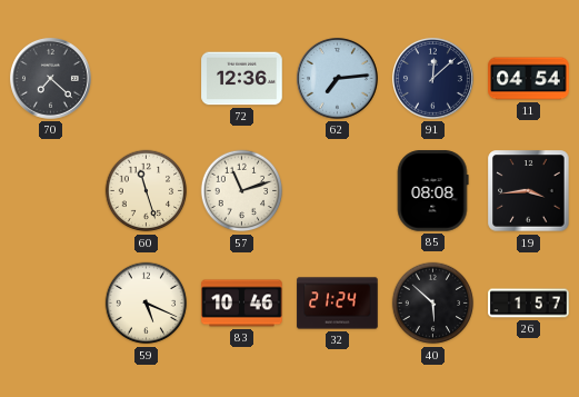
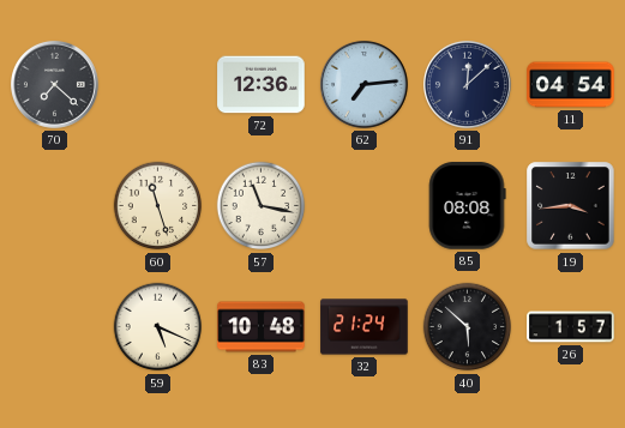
57: 11:12 -> 11:17 (262, 206)
83: 10:46 -> 10:48 (262, 327)
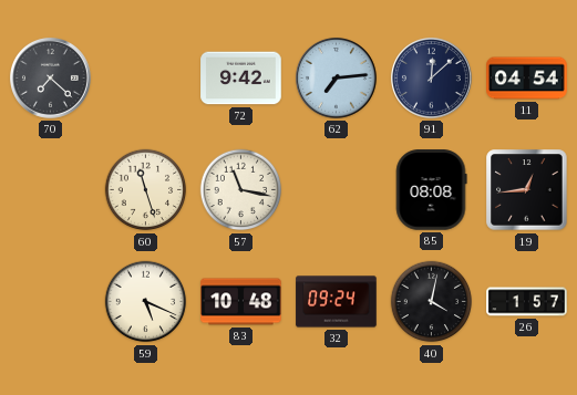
72: 12:36 -> 9:42 (241, 79)
19: 3:44 -> 12:44 (527, 190)
32: 21:24 -> 09:24 (337, 302)
40: 5:52 -> 4:02 (432, 302)
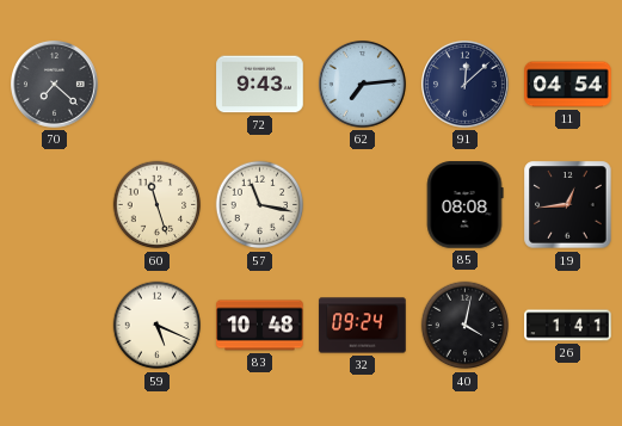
72: 9:42 -> 9:43 (260, 85)
26: 1:57 -> 1:41 (568, 326)
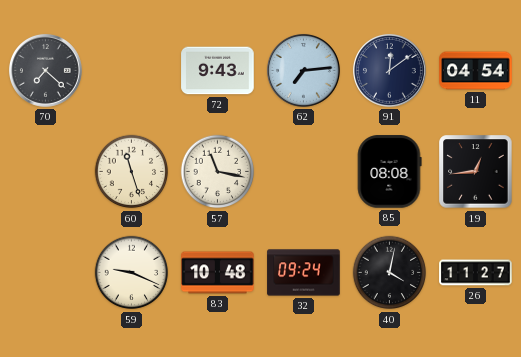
91: 12:08 -> 12:09 (389, 70)
59: 5:19 -> 9:19 (132, 273)
26: 1:41 -> 11:27 (476, 273)
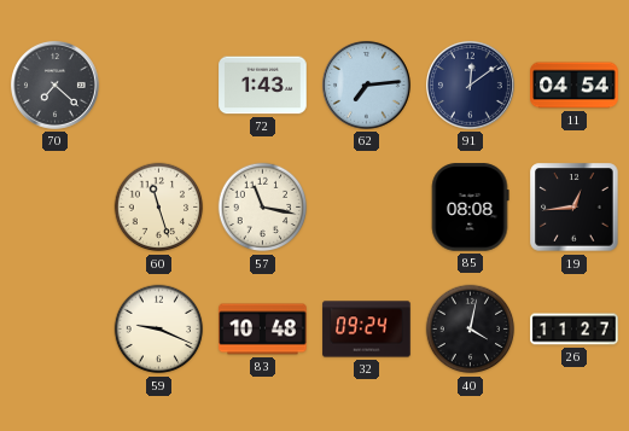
72: 9:43 -> 1:43 (263, 86)
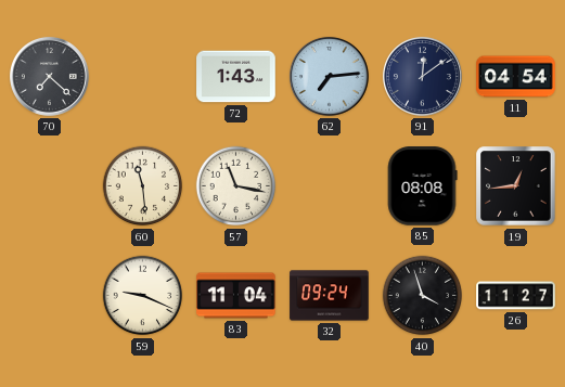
60: 11:27 -> 11:29 (143, 186)
83: 10:48 -> 11:04 (236, 296)
40: 4:02 -> 3:57 (423, 296)
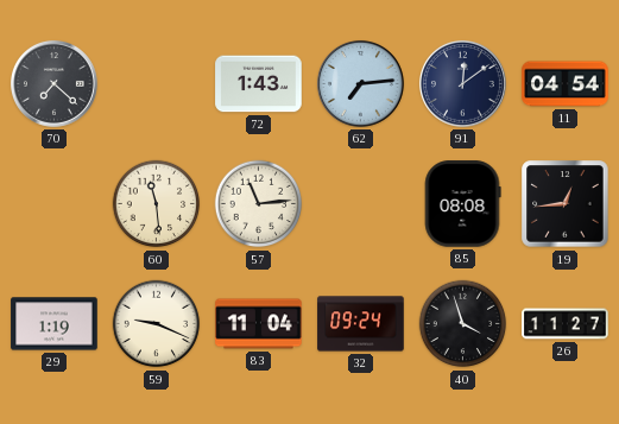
57: 11:17 -> 11:14 (259, 204)
29: none -> 1:19 (55, 324)
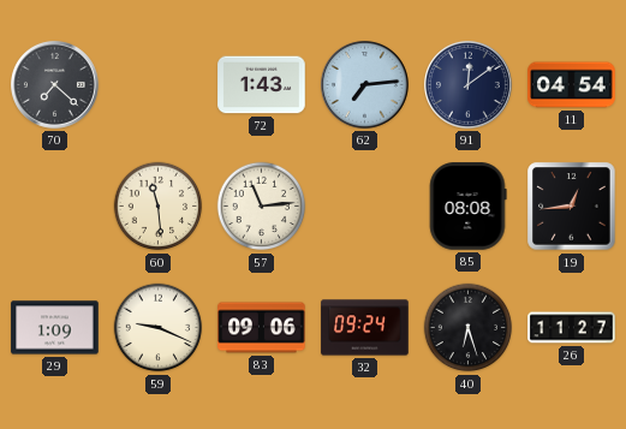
29: 1:19 -> 1:09 (55, 328)
83: 11:04 -> 09:06 (262, 328)
40: 3:57 -> 6:27 (469, 328)
